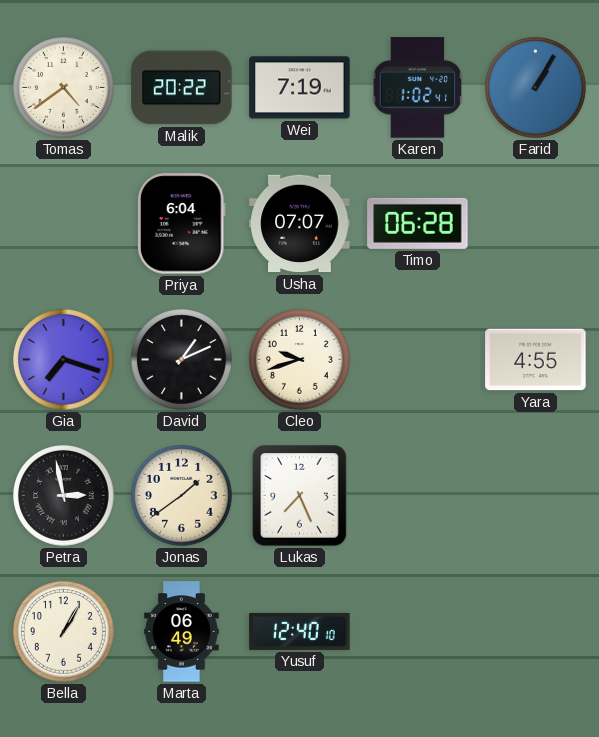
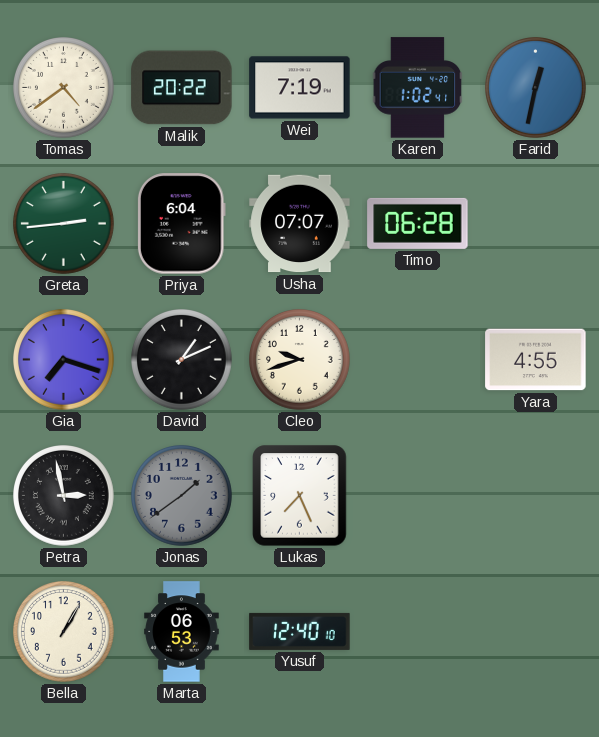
Farid: 1:05 -> 12:32 (536, 88)
Greta: none -> 2:44 (64, 224)
Jonas dial: cream -> grey (182, 496)
Marta: 06:49 -> 06:53 (182, 632)
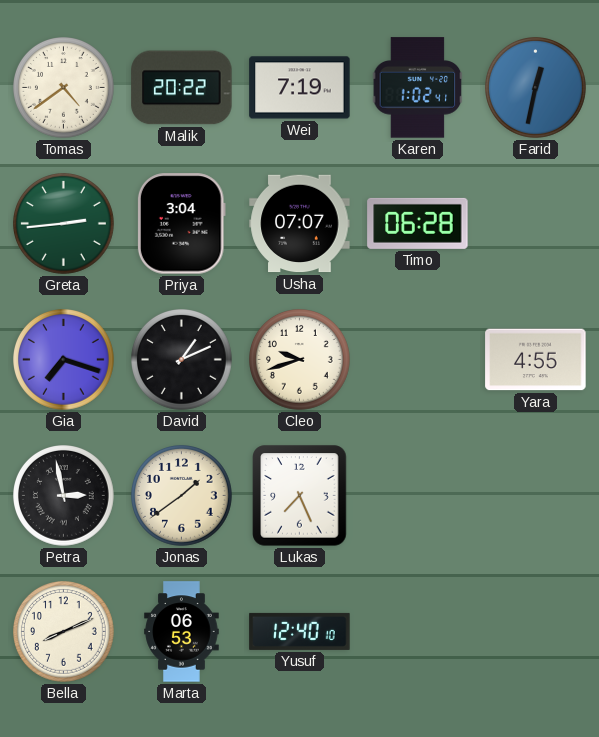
Priya: 6:04 -> 3:04 (181, 224)
Jonas dial: grey -> cream (182, 496)
Bella: 1:05 -> 8:11 (64, 632)
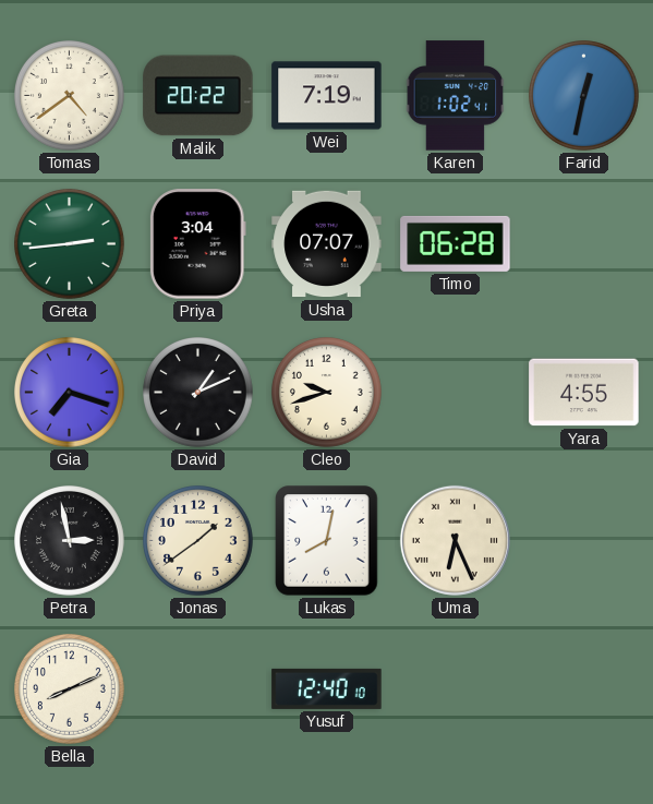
Lukas: 7:26 -> 8:02 (327, 541)
Uma: none -> 6:26 (455, 540)
Marta: 06:53 -> none (182, 632)
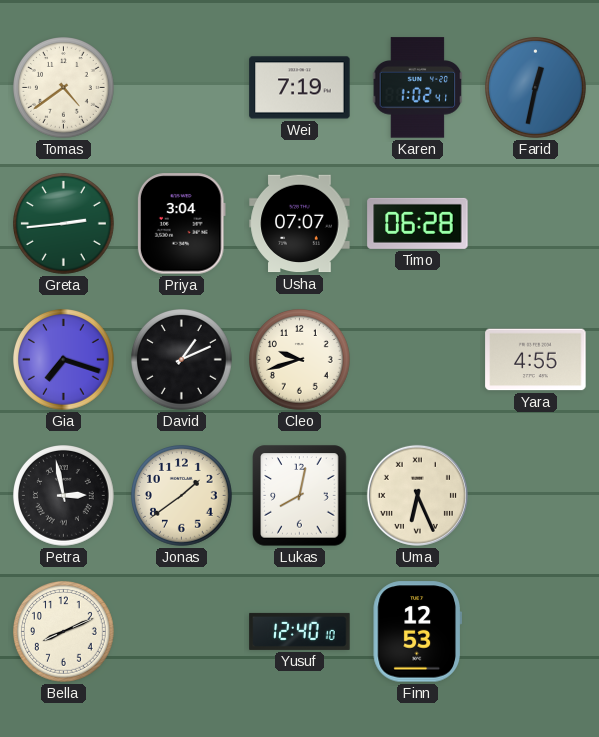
Malik: 20:22 -> none (198, 96)
Finn: none -> 12:53 (417, 632)
